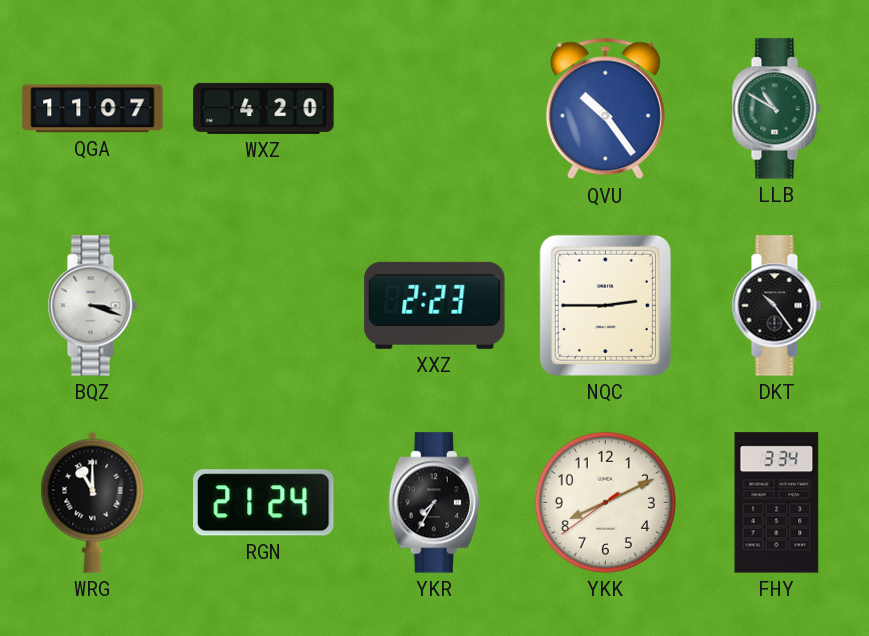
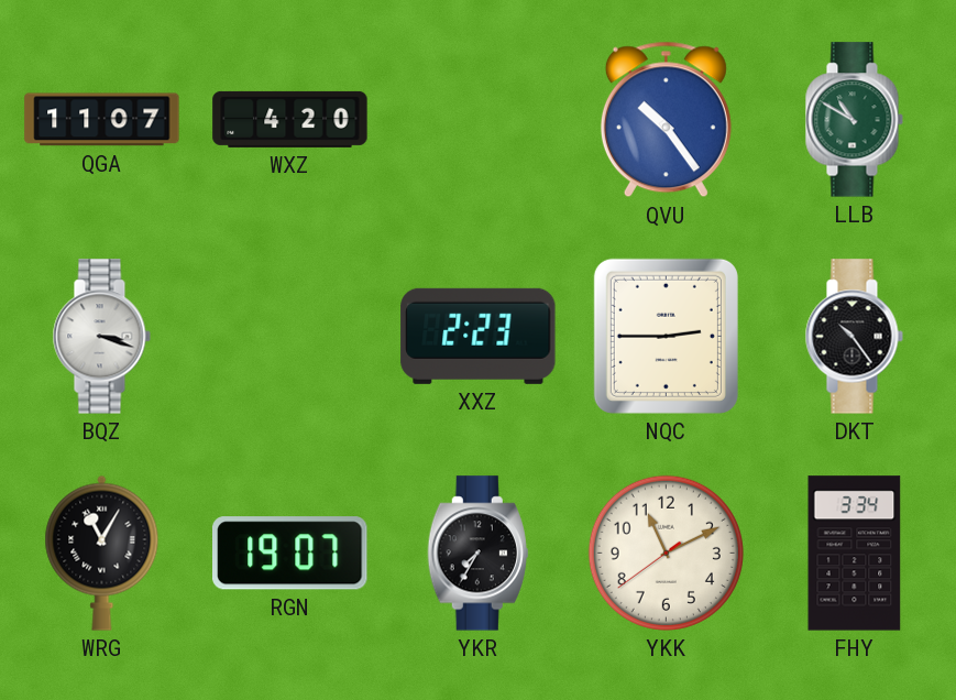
WRG: 11:00 -> 11:05 (102, 553)
RGN: 21:24 -> 19:07 (290, 554)
YKK: 8:10 -> 11:10 (666, 553)
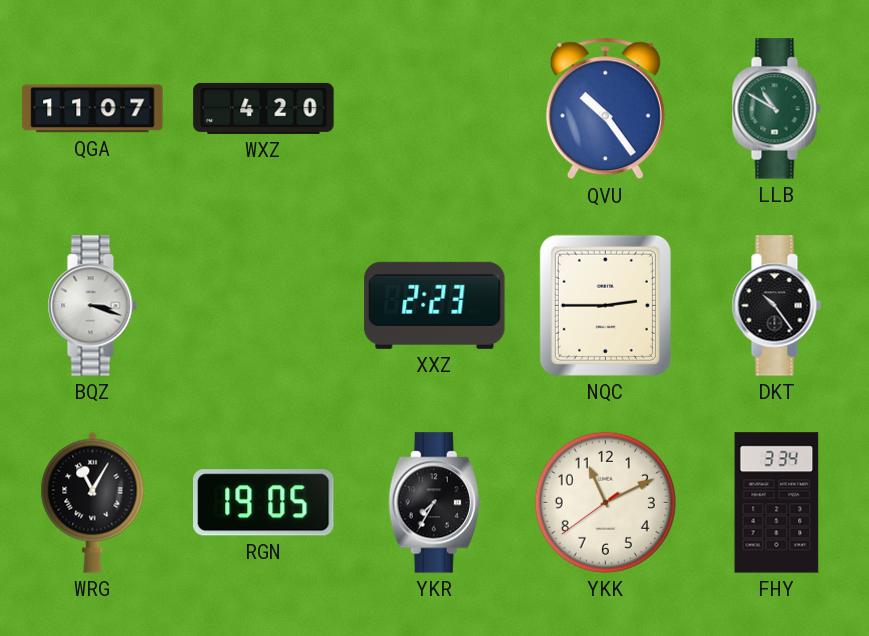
RGN: 19:07 -> 19:05 (264, 503)
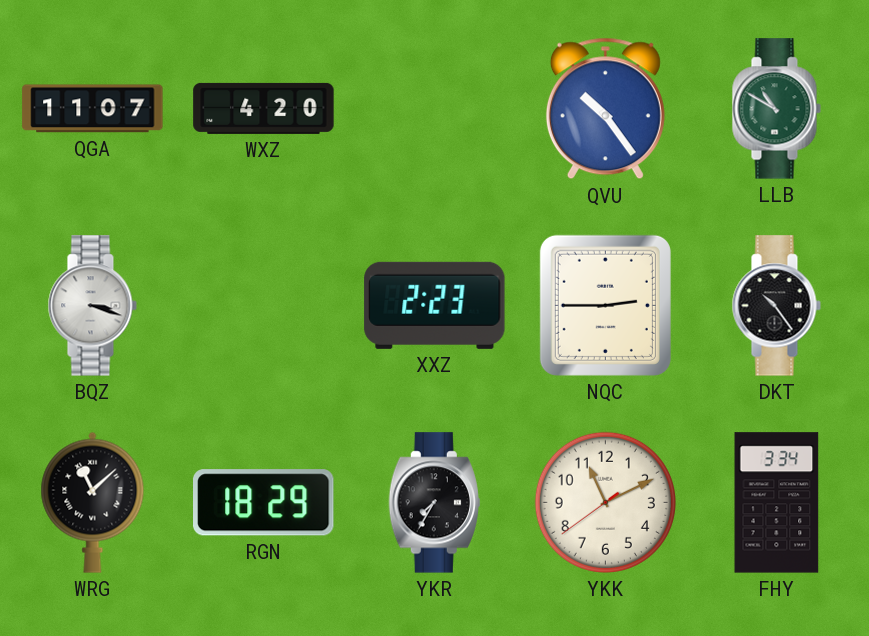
WRG: 11:05 -> 11:08 (93, 502)
RGN: 19:05 -> 18:29 (264, 503)
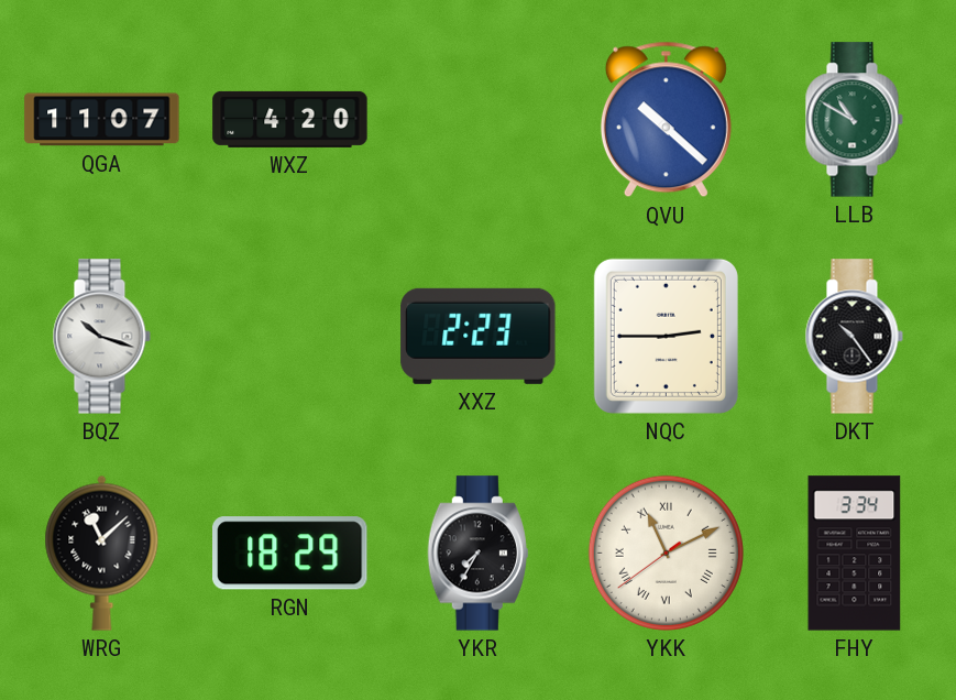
QVU: 10:24 -> 10:22 (666, 120)
BQZ: 3:18 -> 10:18 (101, 337)
YKK numerals: Arabic -> Roman (666, 553)
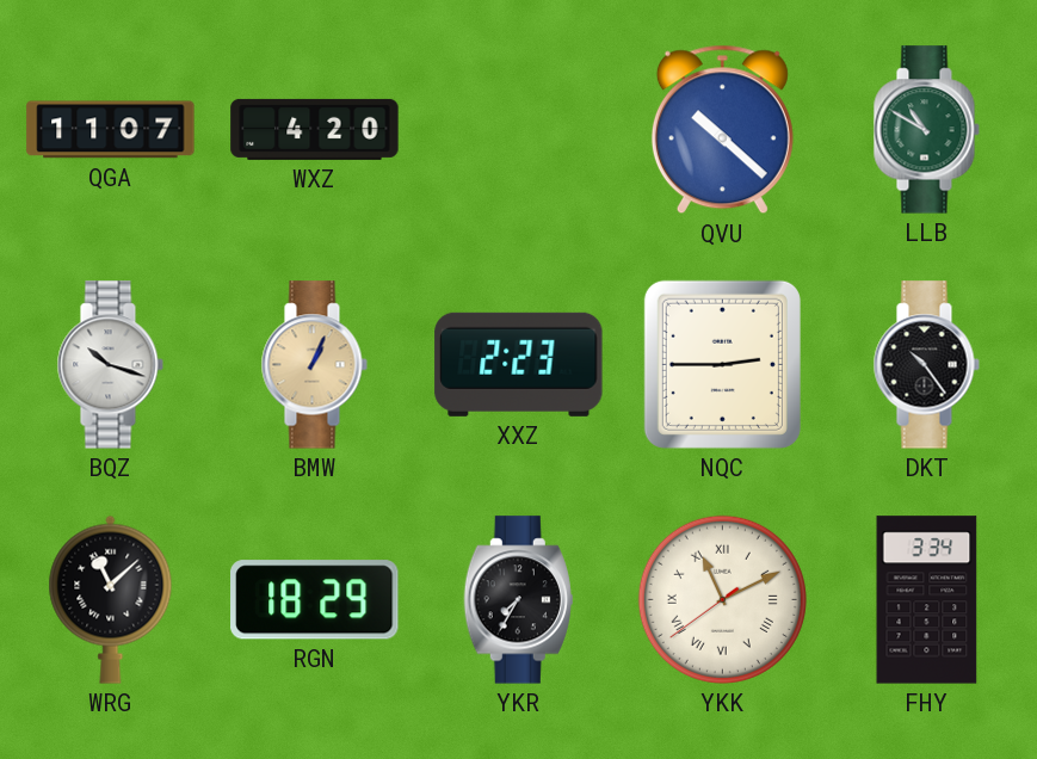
BMW: none -> 1:04 (314, 365)
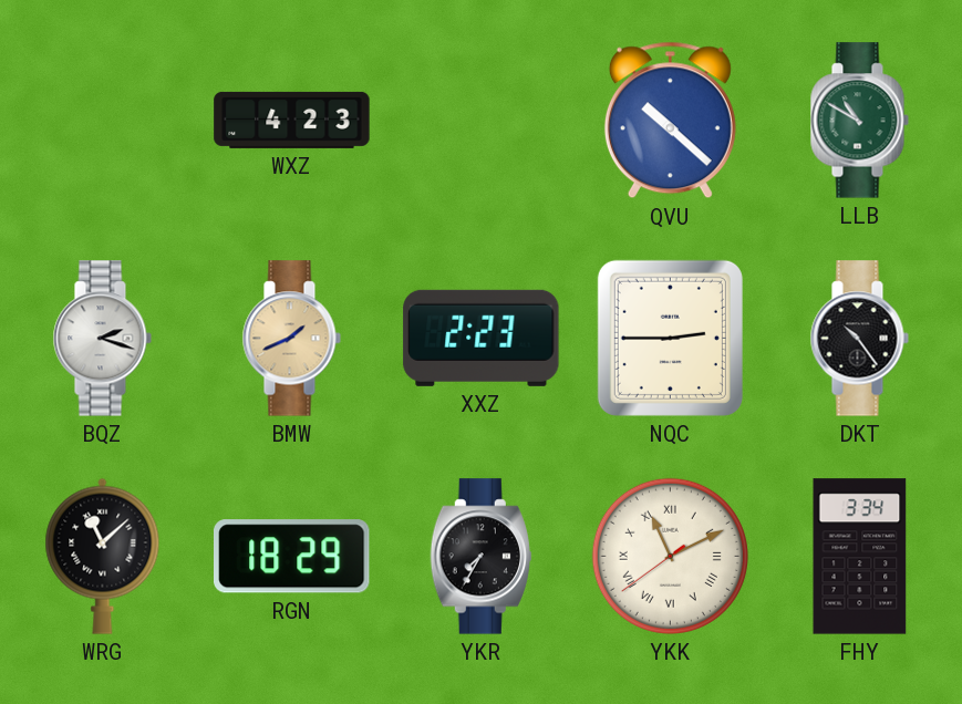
QGA: 11:07 -> none (111, 130)
WXZ: 4:20 -> 4:23 (292, 120)
BQZ: 10:18 -> 2:18 (102, 339)
BMW: 1:04 -> 1:41 (291, 339)
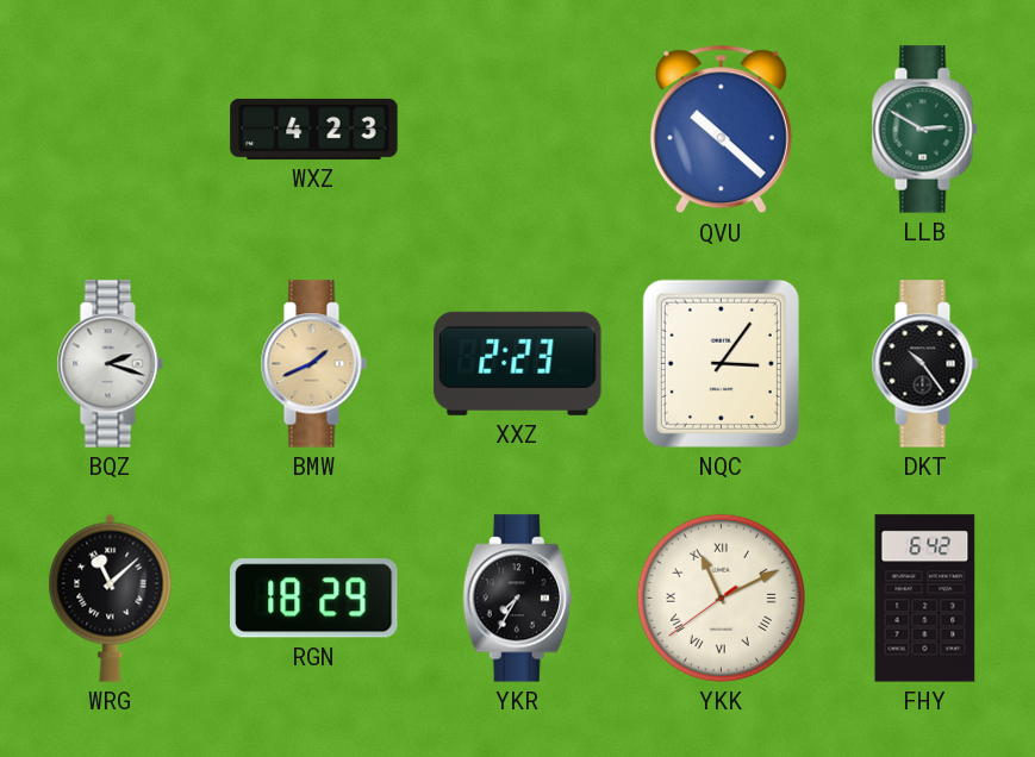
LLB: 10:50 -> 2:50 (924, 130)
NQC: 2:45 -> 3:06 (721, 363)
FHY: 3:34 -> 6:42 (925, 599)
